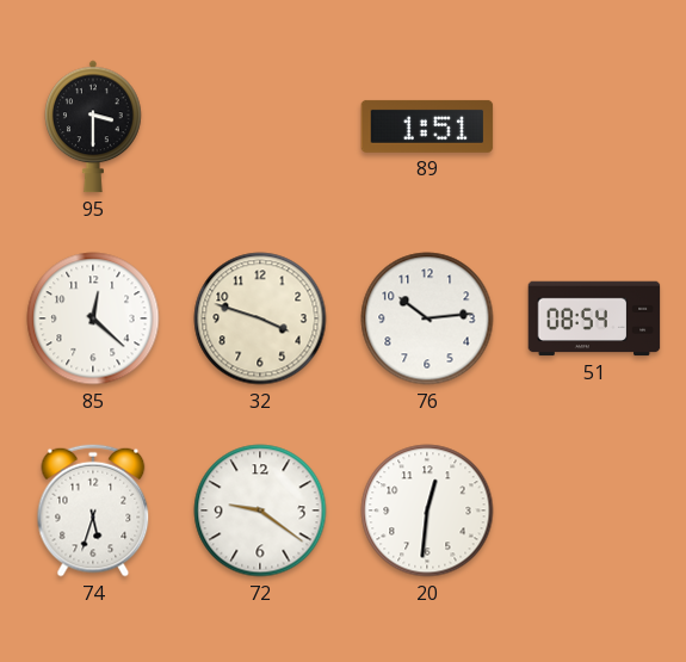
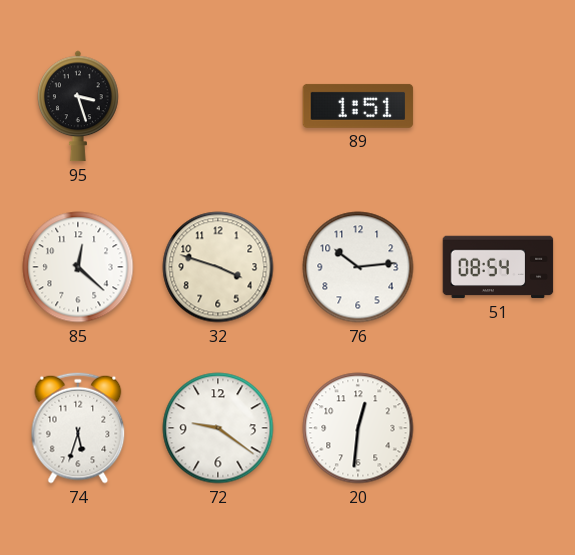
95: 3:30 -> 3:27 (78, 106)
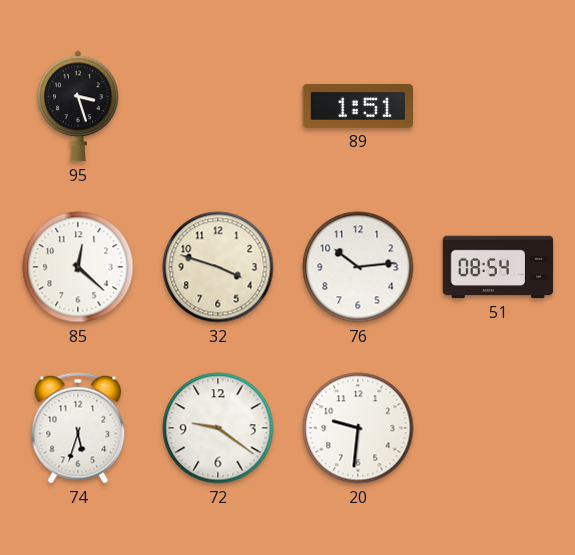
20: 12:31 -> 9:31 (358, 428)
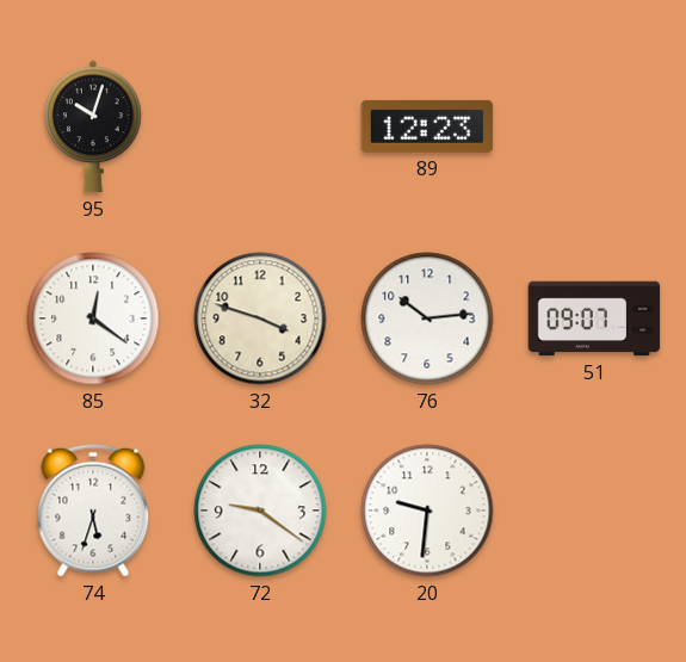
95: 3:27 -> 10:03 (93, 126)
89: 1:51 -> 12:23 (427, 126)
85: 12:22 -> 12:21 (93, 318)
51: 08:54 -> 09:07 (594, 318)
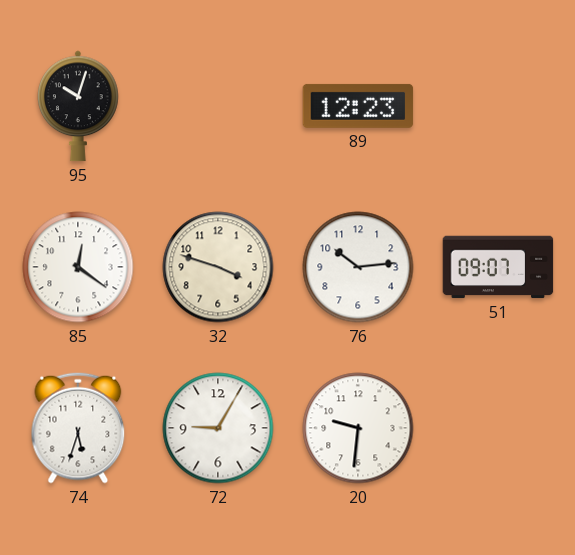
72: 9:21 -> 9:05 (218, 428)
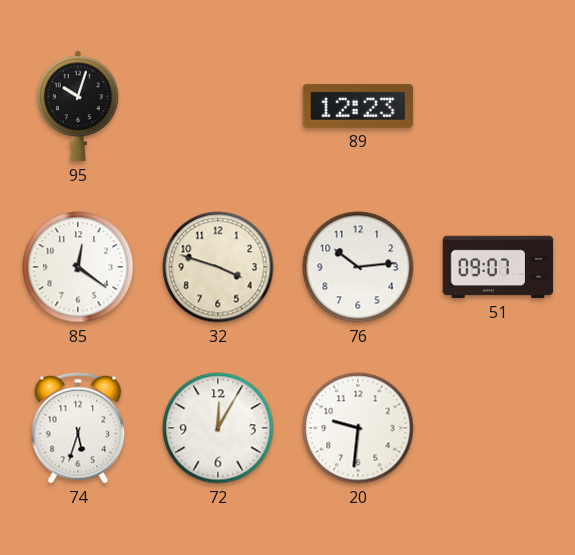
72: 9:05 -> 12:05 (218, 428)
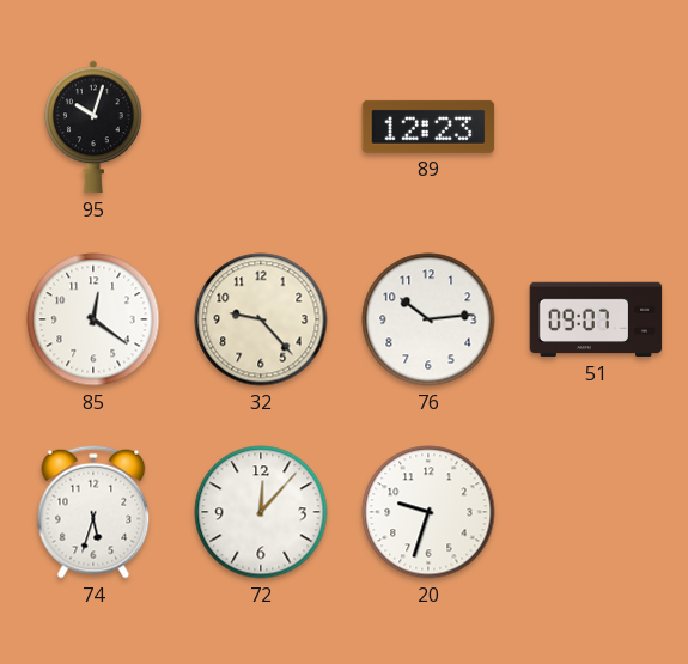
32: 3:48 -> 9:23 (261, 319)
72: 12:05 -> 12:07 (261, 512)
20: 9:31 -> 9:33 (428, 512)
